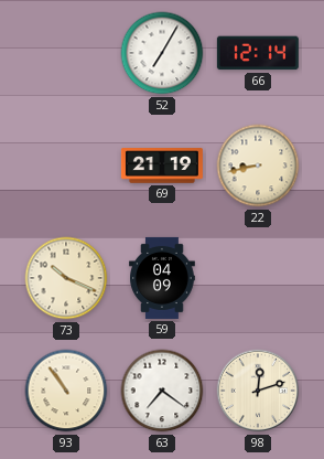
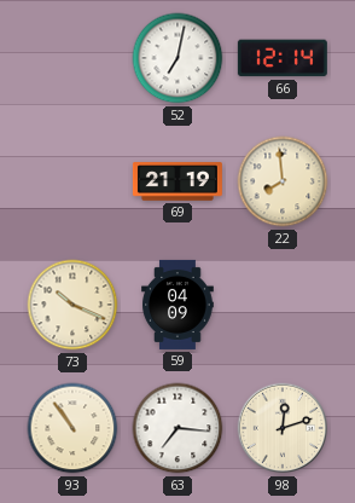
52: 7:05 -> 7:02 (177, 58)
22: 8:43 -> 7:59 (283, 181)
63: 7:21 -> 7:16 (177, 428)
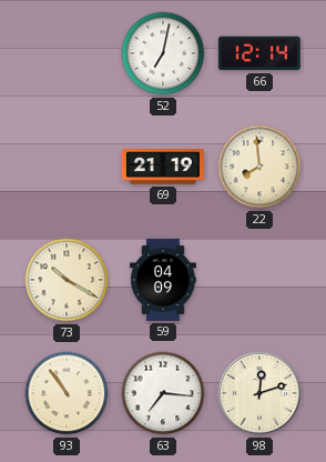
73: 10:19 -> 10:20 (67, 280)
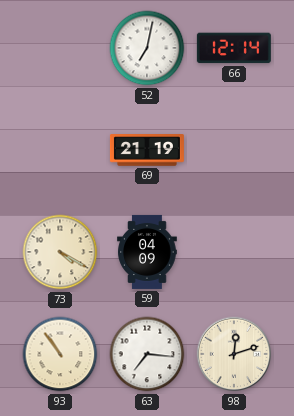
22: 7:59 -> none (259, 167)
73: 10:20 -> 4:20 (60, 252)
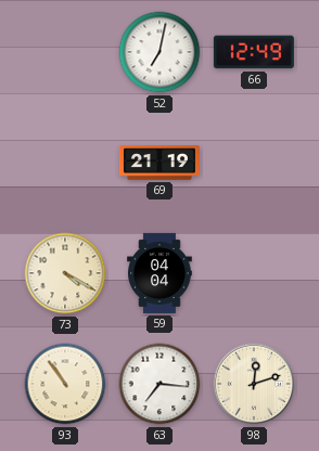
66: 12:14 -> 12:49 (254, 52)
59: 04:09 -> 04:04 (159, 273)
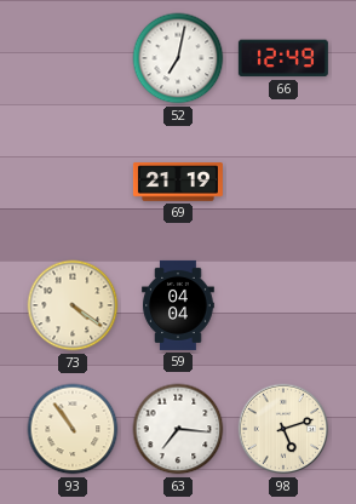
73: 4:20 -> 4:21 (73, 305)
98: 12:12 -> 5:12 (283, 429)
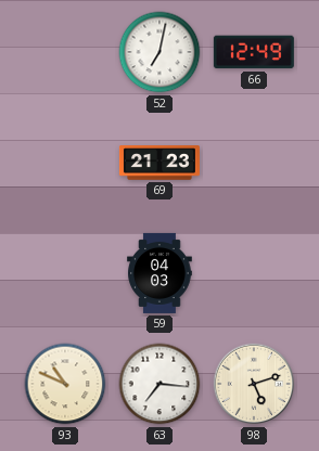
69: 21:19 -> 21:23 (159, 163)
73: 4:21 -> none (73, 305)
59: 04:04 -> 04:03 (159, 273)
93: 10:54 -> 10:49 (65, 384)
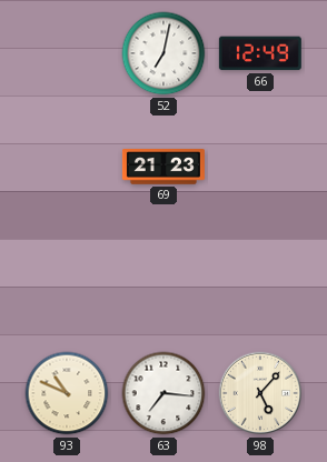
59: 04:03 -> none (159, 273)
98: 5:12 -> 5:07 (260, 393)
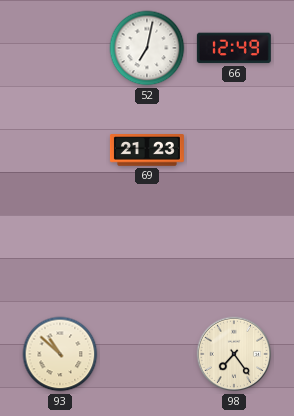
93: 10:49 -> 10:52 (60, 354)
63: 7:16 -> none (163, 393)
98: 5:07 -> 7:24 (234, 354)
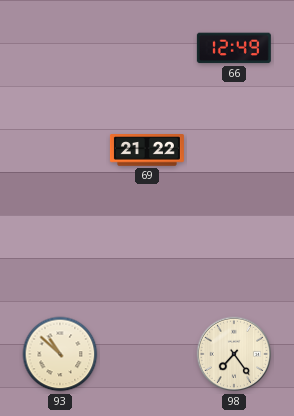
52: 7:02 -> none (147, 48)
69: 21:23 -> 21:22 (147, 150)
